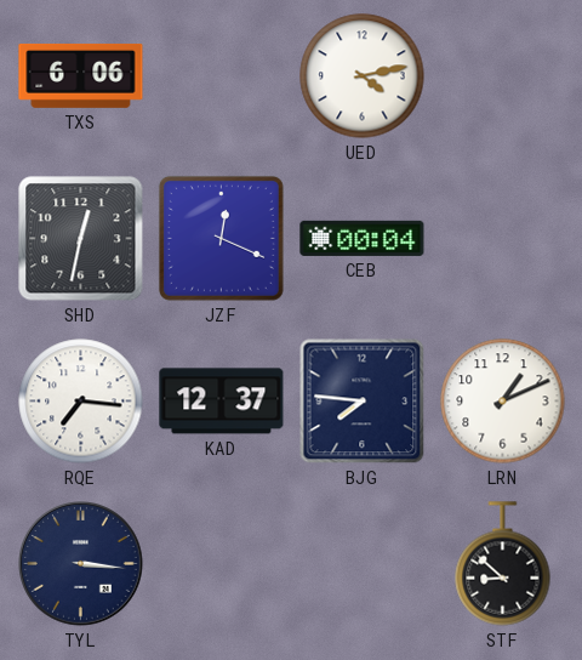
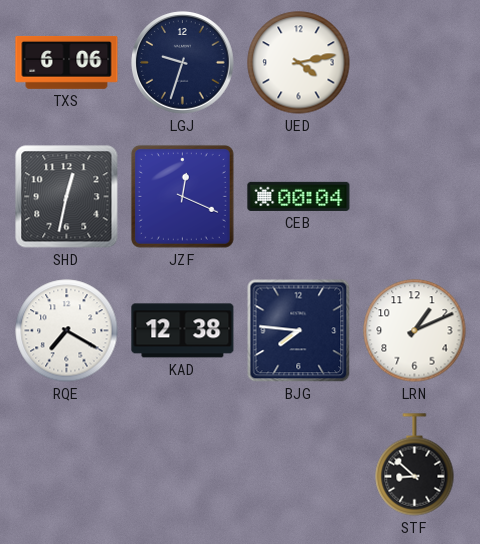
LGJ: none -> 9:33 (183, 63)
RQE: 7:16 -> 7:20 (67, 331)
KAD: 12:37 -> 12:38 (183, 331)
TYL: 3:16 -> none (81, 564)
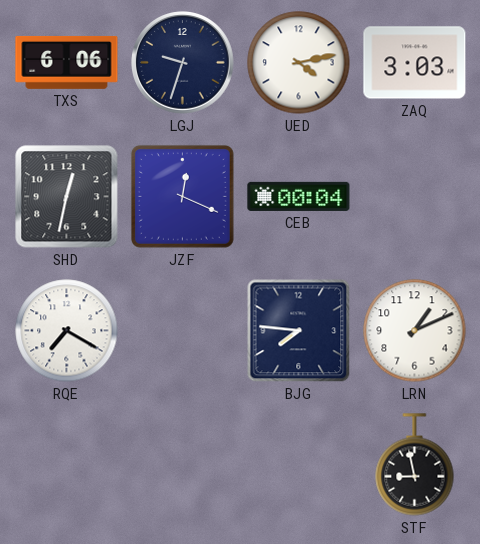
ZAQ: none -> 3:03 (415, 63)
KAD: 12:38 -> none (183, 331)
STF: 8:52 -> 8:58 (415, 465)
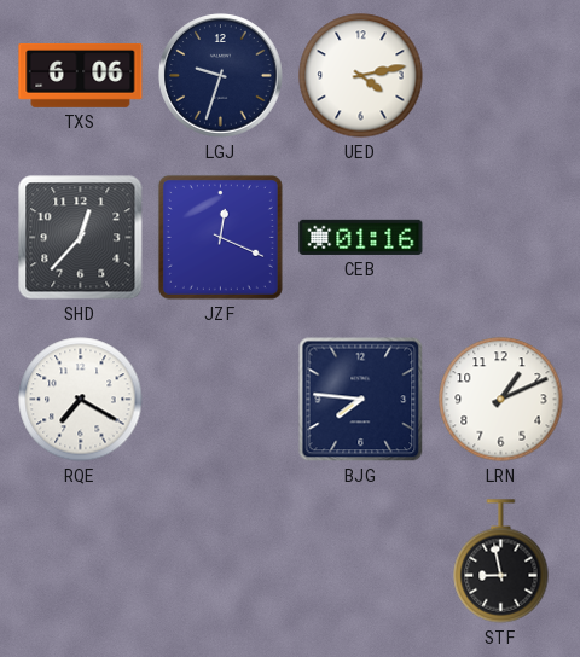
ZAQ: 3:03 -> none (415, 63)
SHD: 12:32 -> 12:37 (81, 238)
CEB: 00:04 -> 01:16 (361, 237)
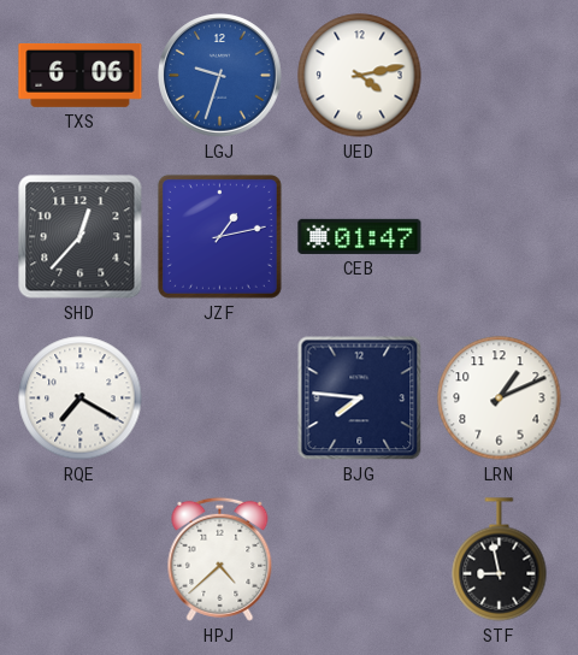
LGJ dial: navy -> blue (220, 76)
JZF: 12:19 -> 1:13 (219, 236)
CEB: 01:16 -> 01:47 (360, 236)
HPJ: none -> 4:38 (220, 559)
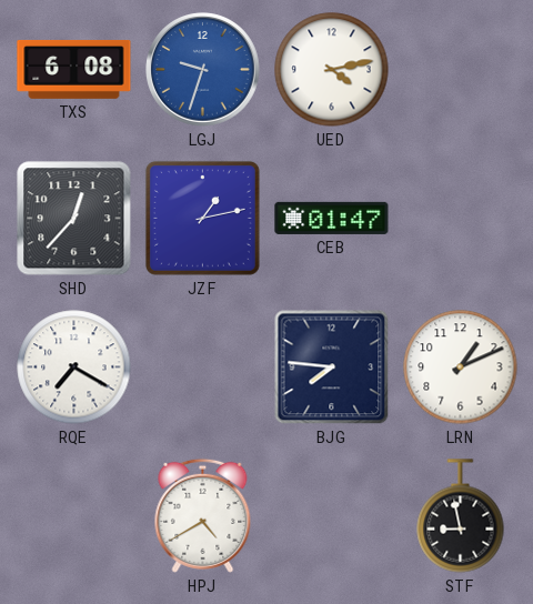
TXS: 6:06 -> 6:08 (74, 69)
HPJ: 4:38 -> 4:40 (203, 515)
